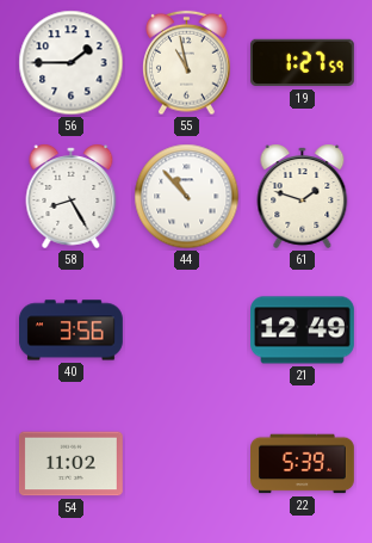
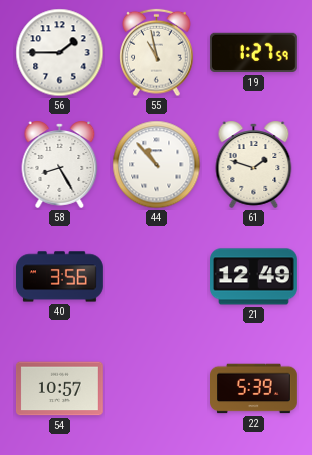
54: 11:02 -> 10:57 (59, 389)
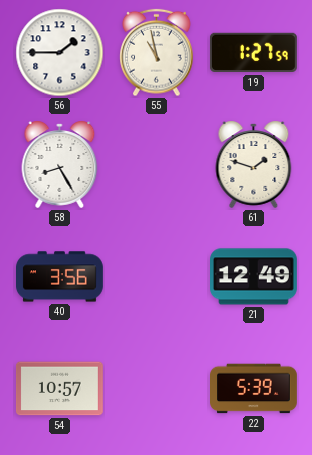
44: 10:53 -> none (157, 165)
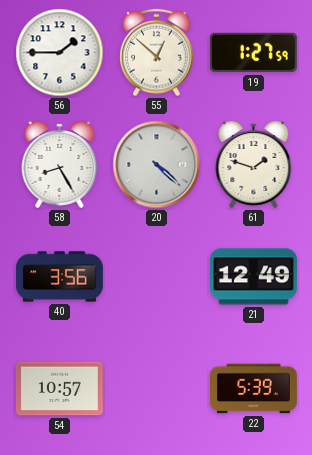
55: 10:58 -> 12:52 (157, 53)
20: none -> 4:22 (157, 165)
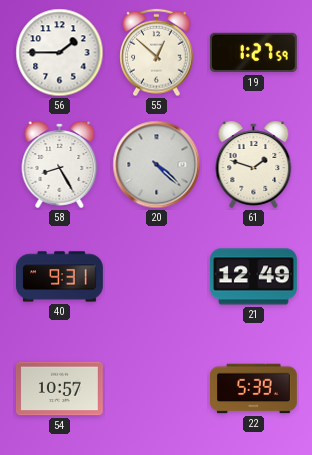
40: 3:56 -> 9:31 (60, 277)
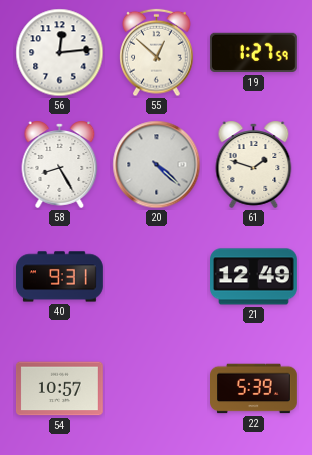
56: 1:45 -> 12:14 (60, 53)
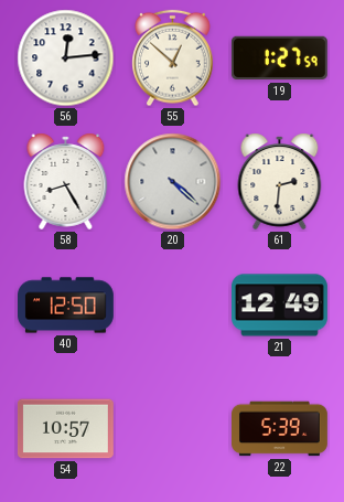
61: 1:48 -> 2:31 (280, 181)
40: 9:31 -> 12:50 (66, 306)
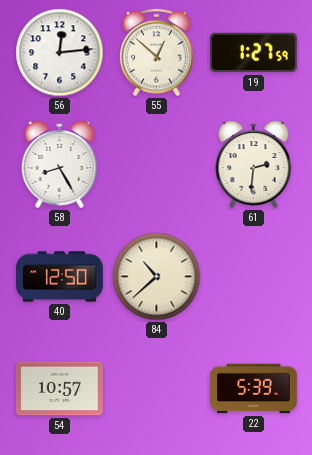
20: 4:22 -> none (173, 182)
84: none -> 10:38 (157, 277)
21: 12:49 -> none (280, 306)
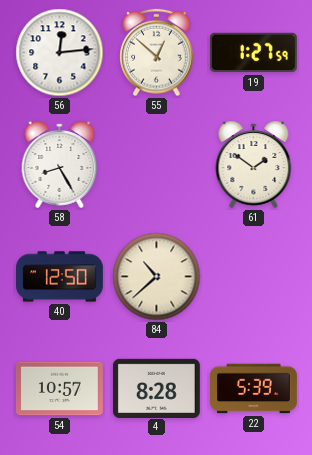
61: 2:31 -> 1:51 (254, 164)
4: none -> 8:28 (157, 388)
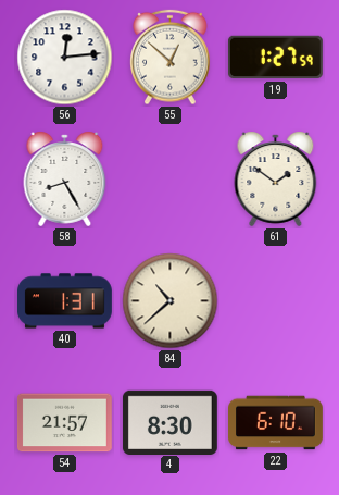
40: 12:50 -> 1:31 (65, 301)
54: 10:57 -> 21:57 (64, 423)
4: 8:28 -> 8:30 (171, 422)
22: 5:39 -> 6:10 (276, 423)
